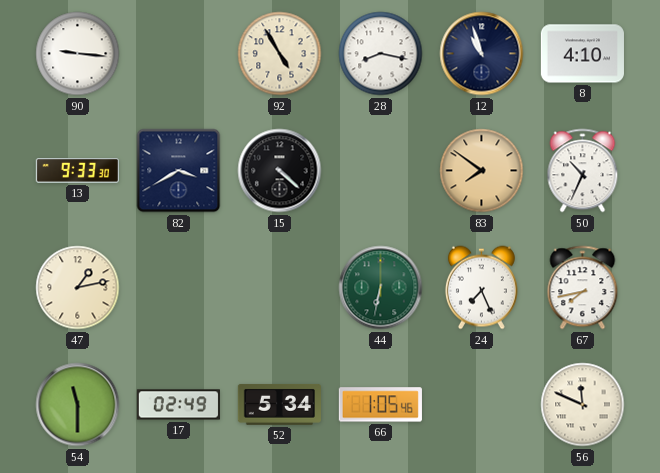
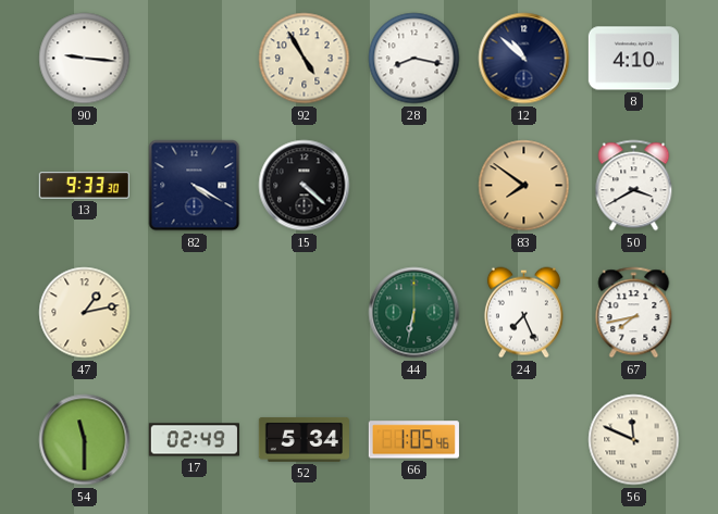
12: 10:57 -> 10:52 (524, 59)
82: 3:40 -> 4:20 (195, 186)
50: 10:34 -> 3:40 (634, 186)
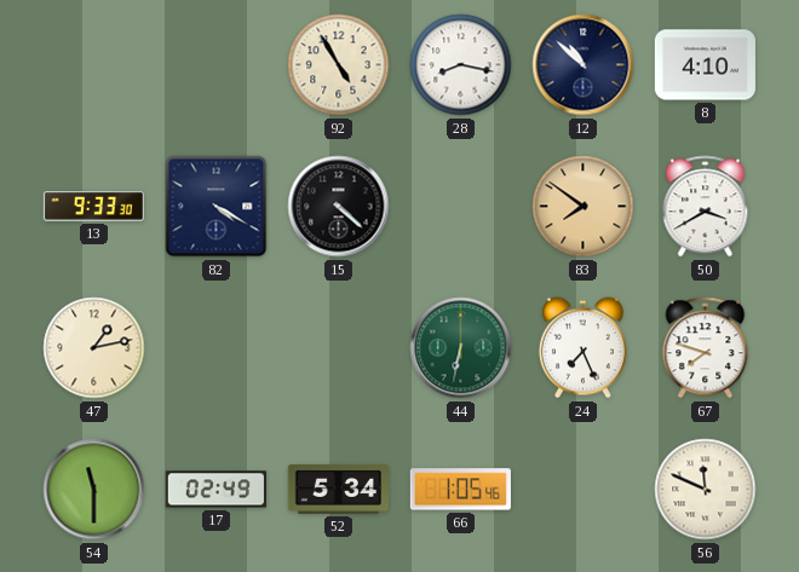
90: 9:16 -> none (85, 59)
67: 7:43 -> 7:48 (706, 348)
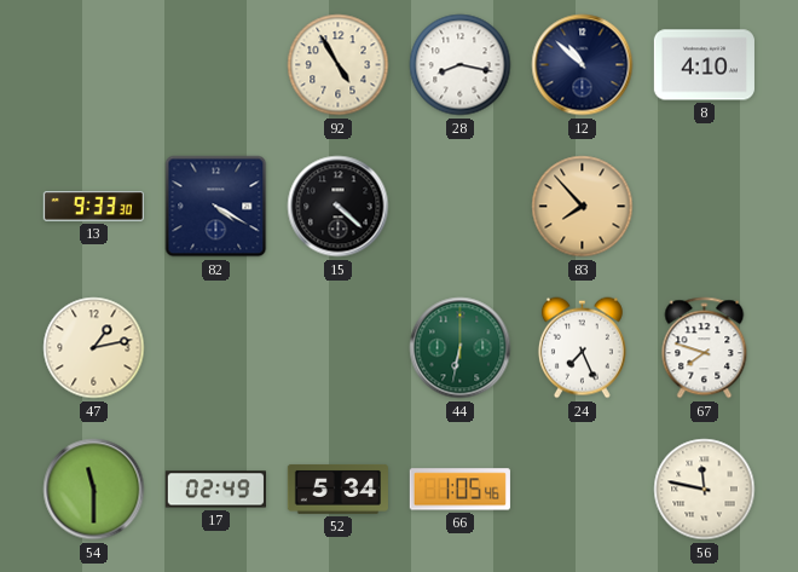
83: 7:51 -> 7:53 (583, 207)
50: 3:40 -> none (706, 207)
56: 11:49 -> 11:47 (705, 490)
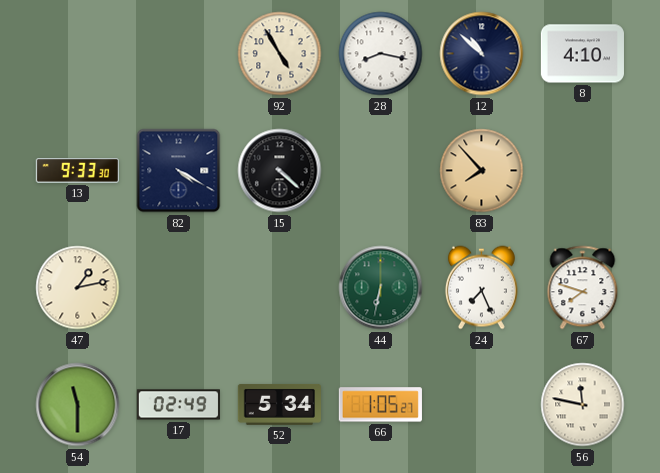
66: 1:05:46 -> 1:05:27 (380, 405)
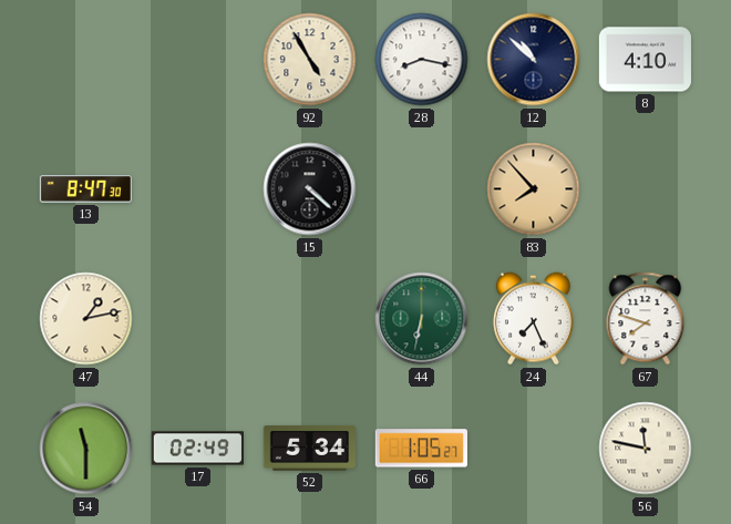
13: 9:33 -> 8:47 (85, 189)
82: 4:20 -> none (179, 171)
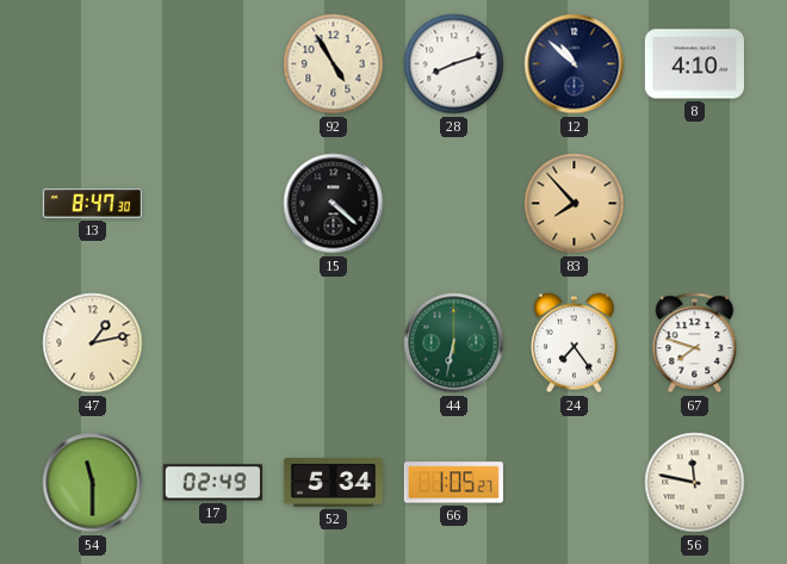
28: 8:17 -> 8:12 (454, 64)
24: 7:26 -> 7:24 (574, 343)
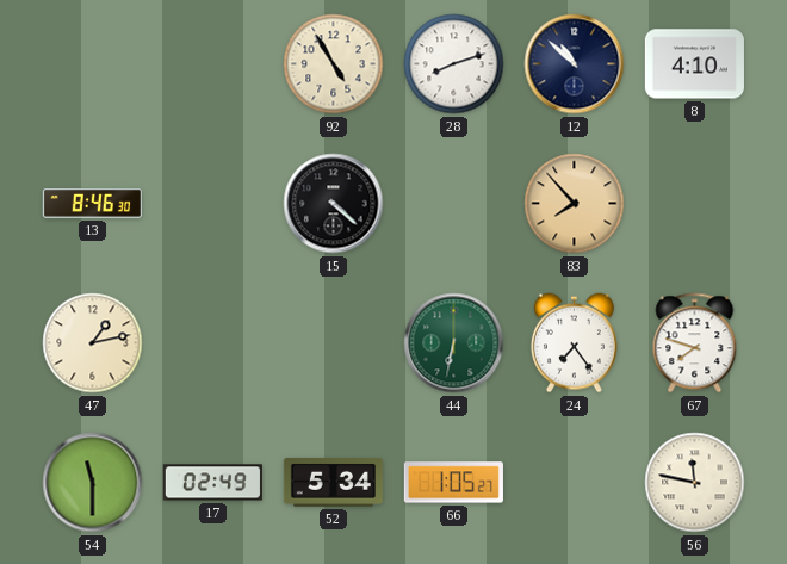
13: 8:47 -> 8:46 (92, 204)
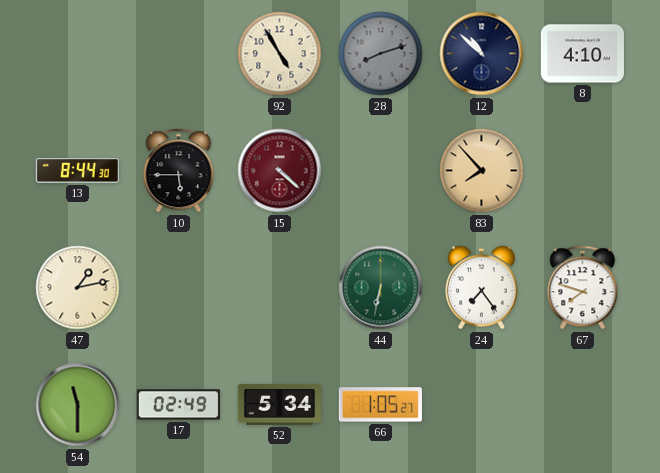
28 dial: white -> grey (381, 54)
13: 8:46 -> 8:44 (77, 171)
10: none -> 5:45 (179, 171)
15 dial: black -> burgundy (280, 171)
56: 11:47 -> none (695, 483)
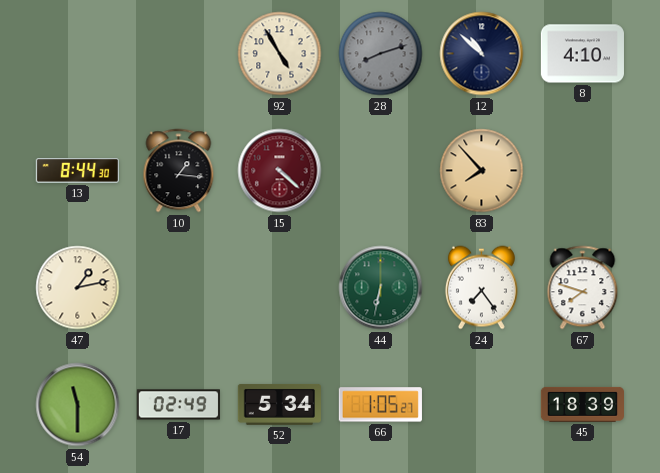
10: 5:45 -> 1:16 (179, 171)
45: none -> 18:39 (582, 404)
